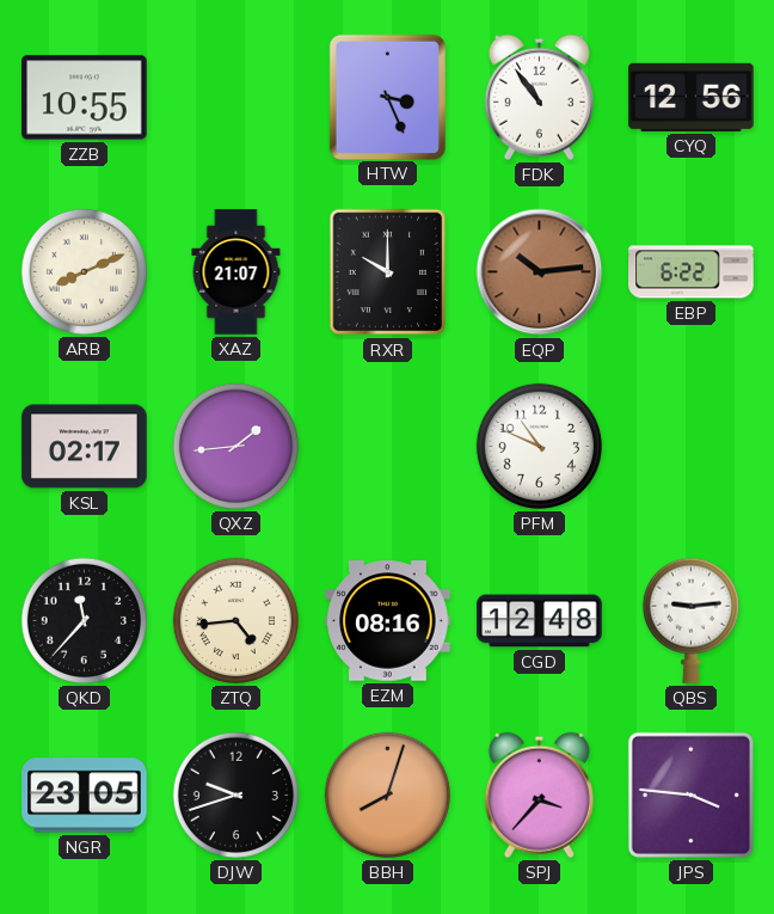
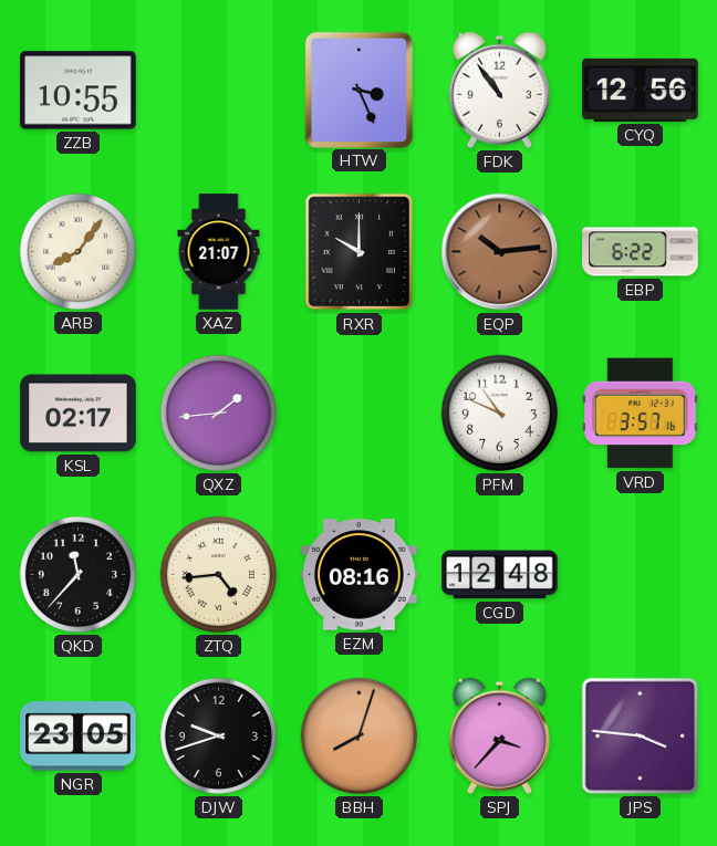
ARB: 8:11 -> 8:06 (77, 251)
VRD: none -> 3:57 (641, 414)
QBS: 9:14 -> none (690, 620)
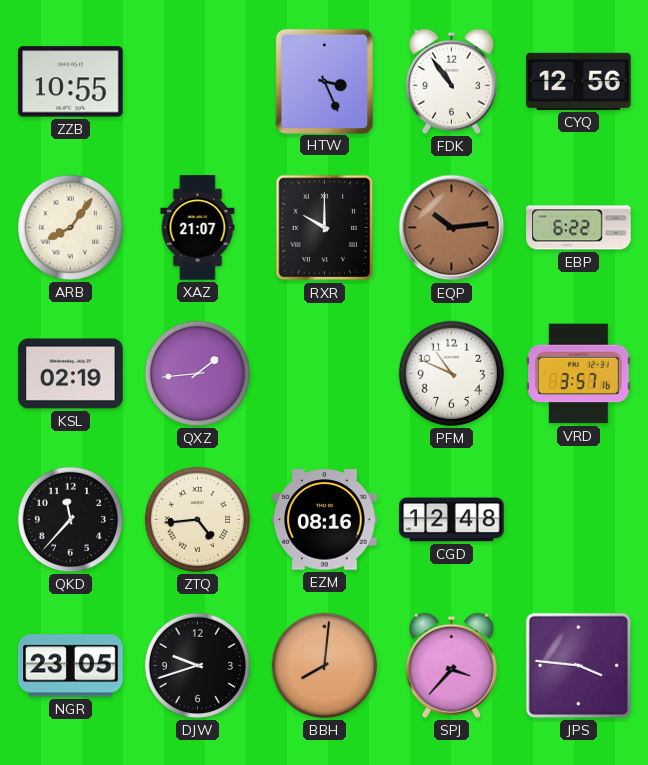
KSL: 02:17 -> 02:19 (71, 374)
BBH: 8:03 -> 8:01 (324, 665)
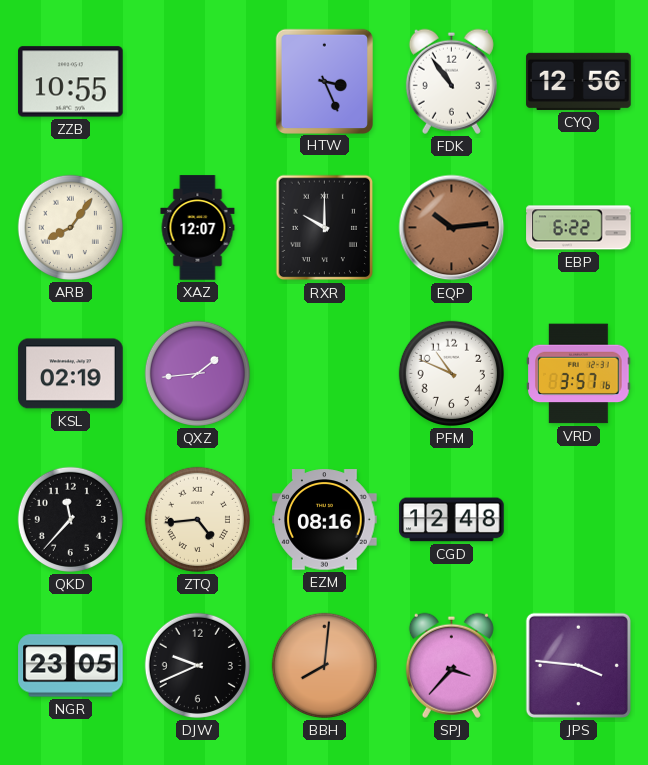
XAZ: 21:07 -> 12:07 (198, 228)
DJW: 9:42 -> 9:41 (197, 665)
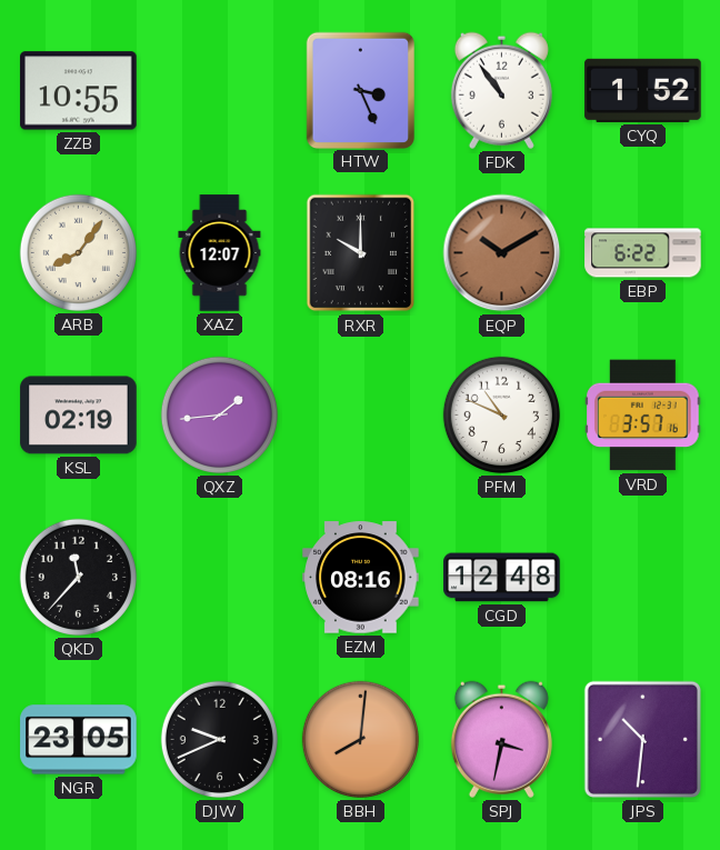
CYQ: 12:56 -> 1:52 (643, 90)
EQP: 10:14 -> 10:10 (502, 253)
ZTQ: 4:44 -> none (197, 519)
SPJ: 3:37 -> 3:32 (501, 739)
JPS: 3:46 -> 10:31 (642, 739)
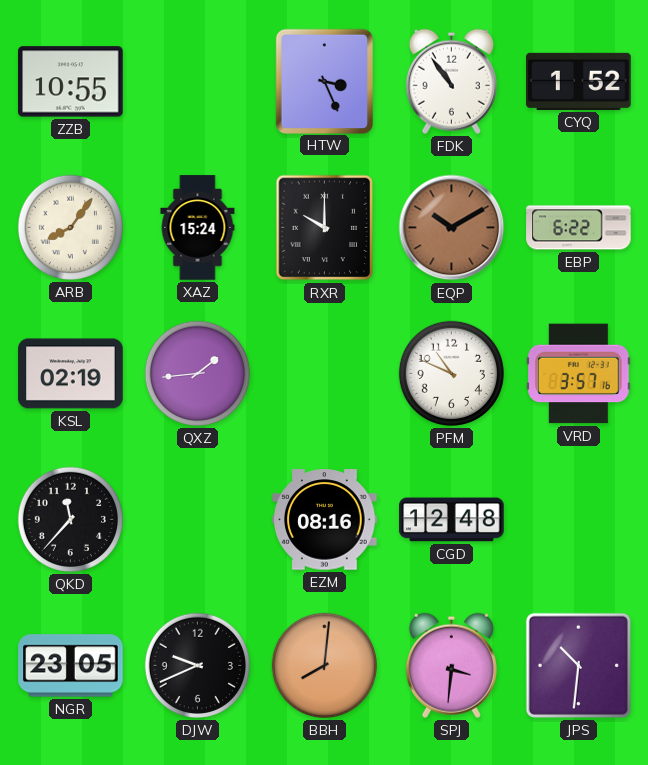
XAZ: 12:07 -> 15:24 (198, 228)
SPJ: 3:32 -> 3:31 (451, 665)
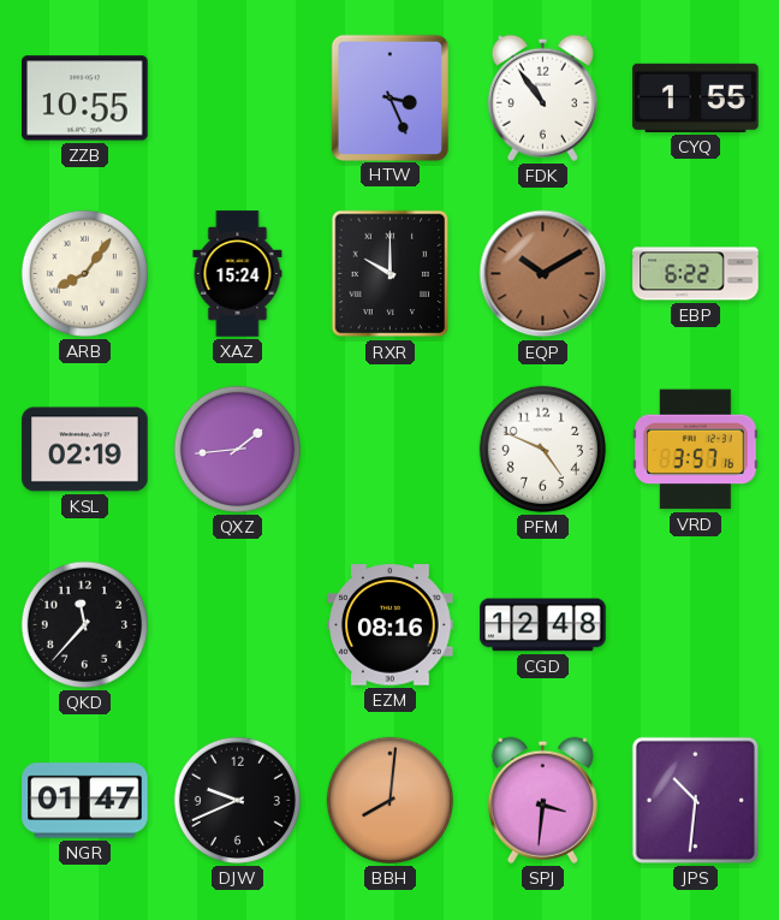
CYQ: 1:52 -> 1:55 (696, 97)
PFM: 10:49 -> 4:49 (542, 449)
NGR: 23:05 -> 01:47 (85, 801)
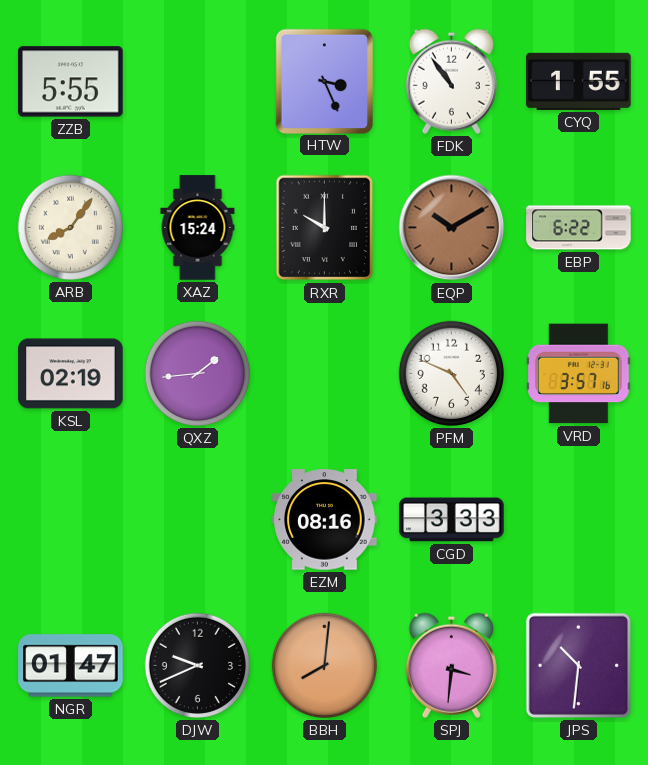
ZZB: 10:55 -> 5:55 (71, 82)
QKD: 11:37 -> none (84, 624)
CGD: 12:48 -> 3:33 (452, 520)
